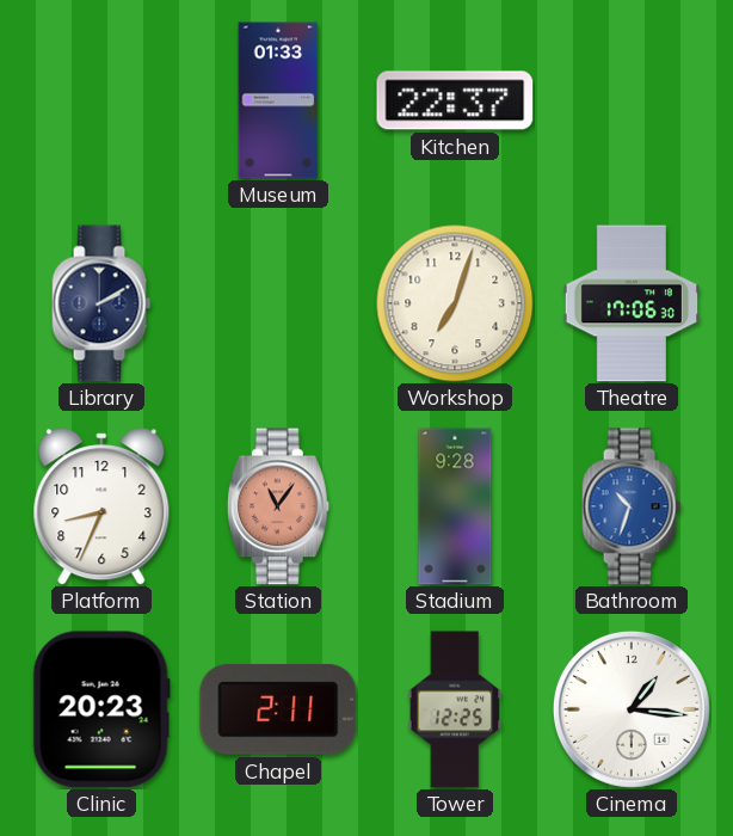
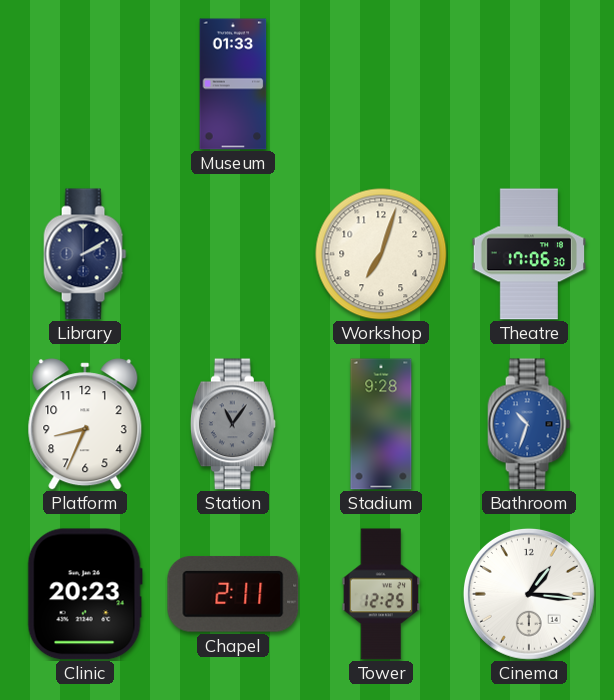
Kitchen: 22:37 -> none (455, 100)
Station dial: salmon -> grey (233, 424)
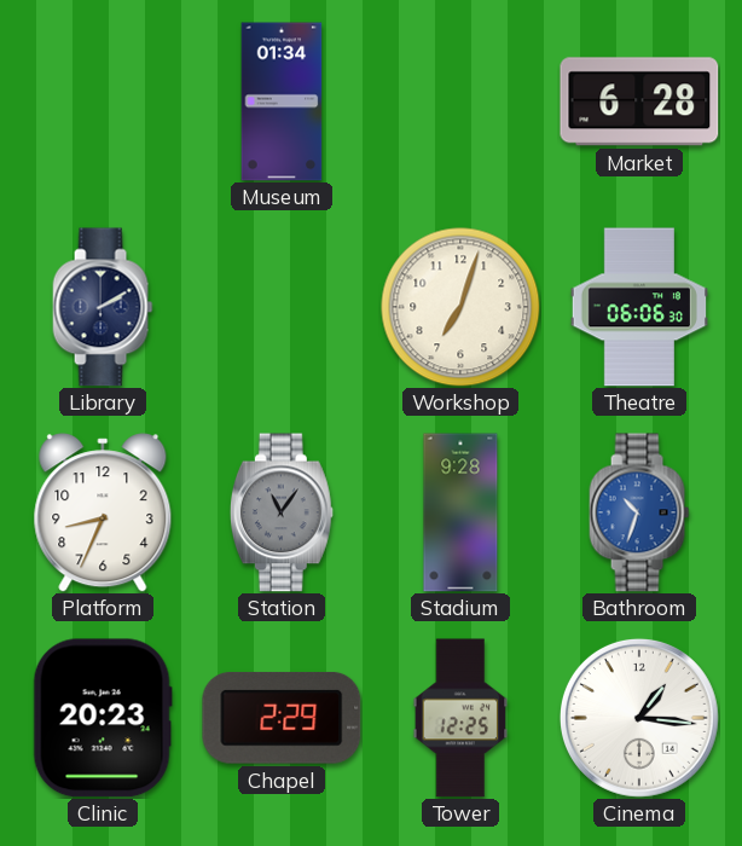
Museum: 01:33 -> 01:34 (282, 102)
Market: none -> 6:28 (639, 102)
Theatre: 17:06 -> 06:06 (638, 307)
Chapel: 2:11 -> 2:29 (282, 718)
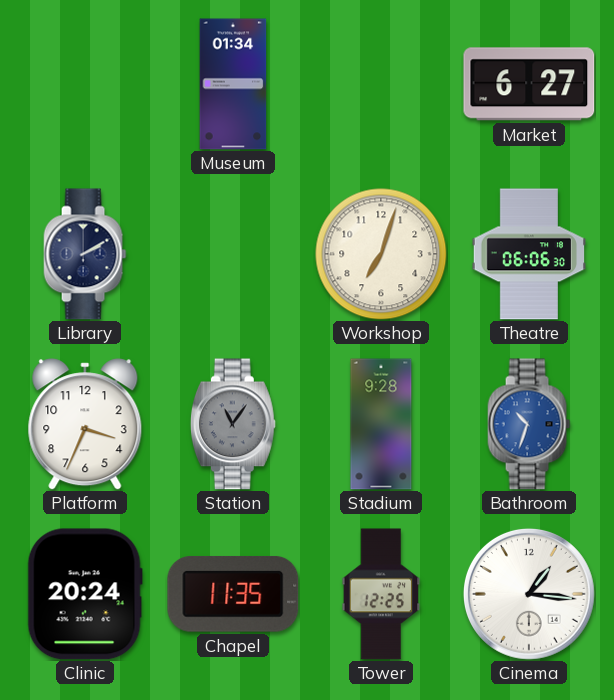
Market: 6:28 -> 6:27 (529, 84)
Platform: 8:34 -> 3:34 (85, 424)
Clinic: 20:23 -> 20:24 (85, 594)
Chapel: 2:29 -> 11:35 (233, 594)
